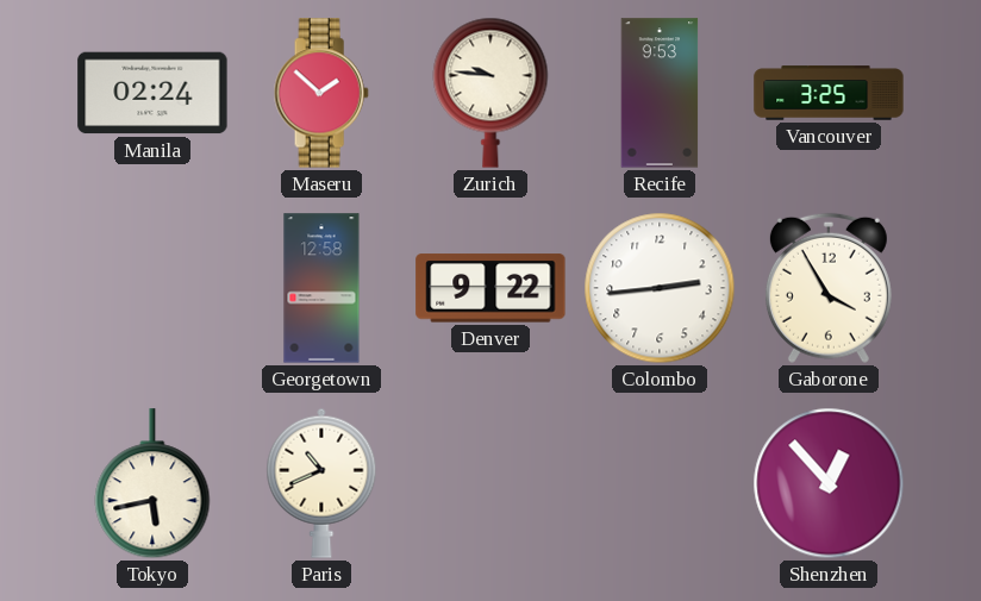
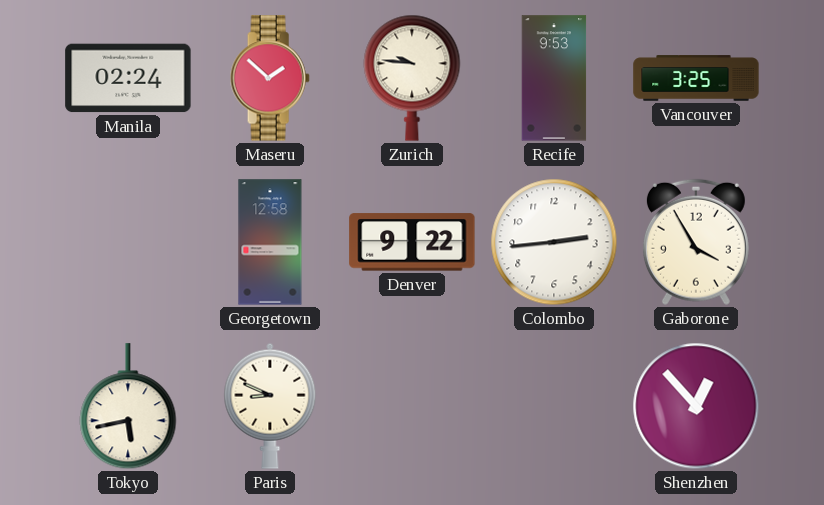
Paris: 10:41 -> 8:49 (270, 406)
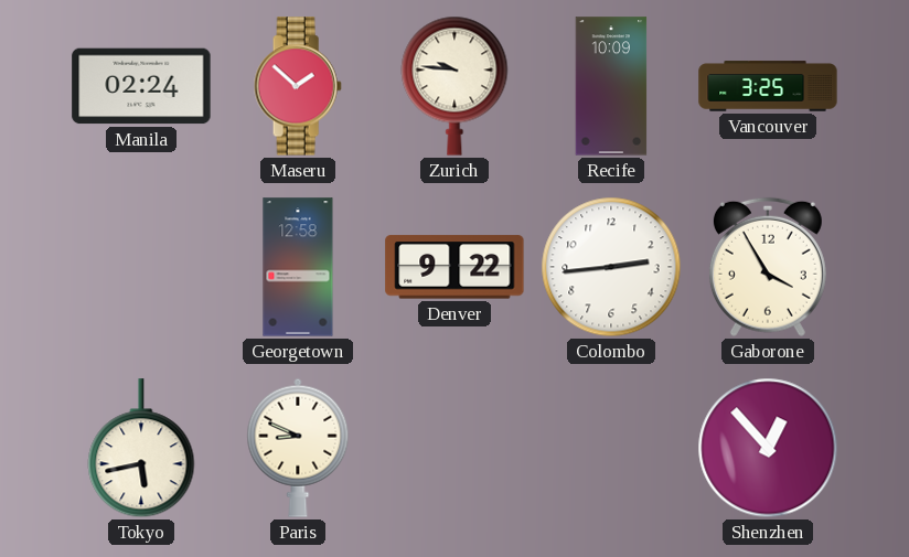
Recife: 9:53 -> 10:09 (611, 86)
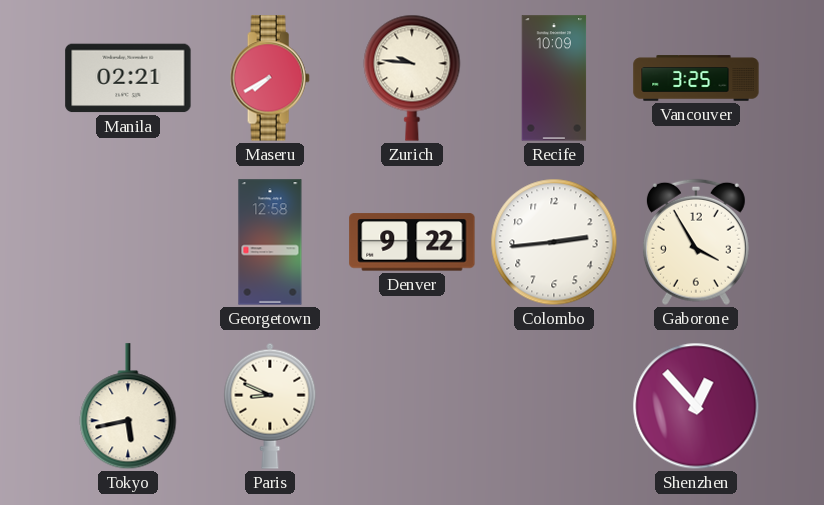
Manila: 02:24 -> 02:21 (128, 78)
Maseru: 1:52 -> 7:40 (270, 78)
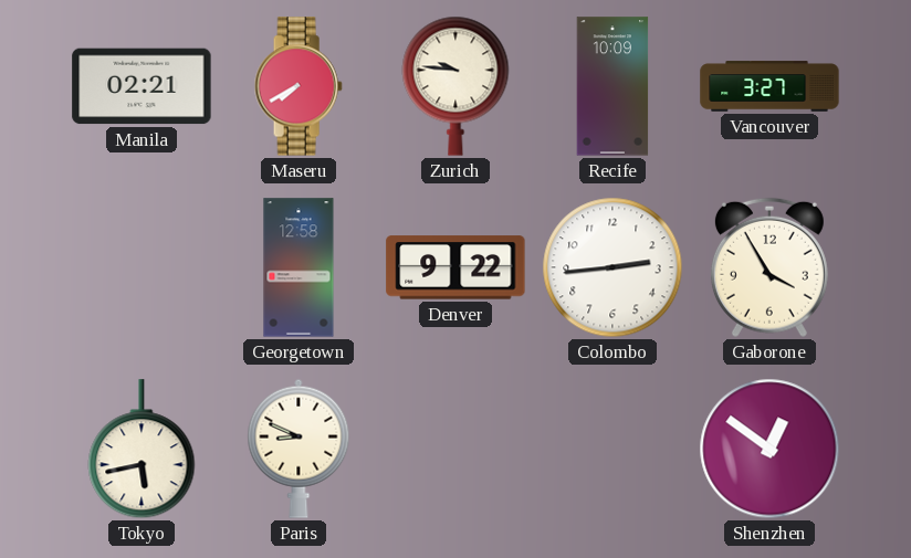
Vancouver: 3:25 -> 3:27 (769, 86)
Shenzhen: 12:53 -> 12:51 (769, 449)
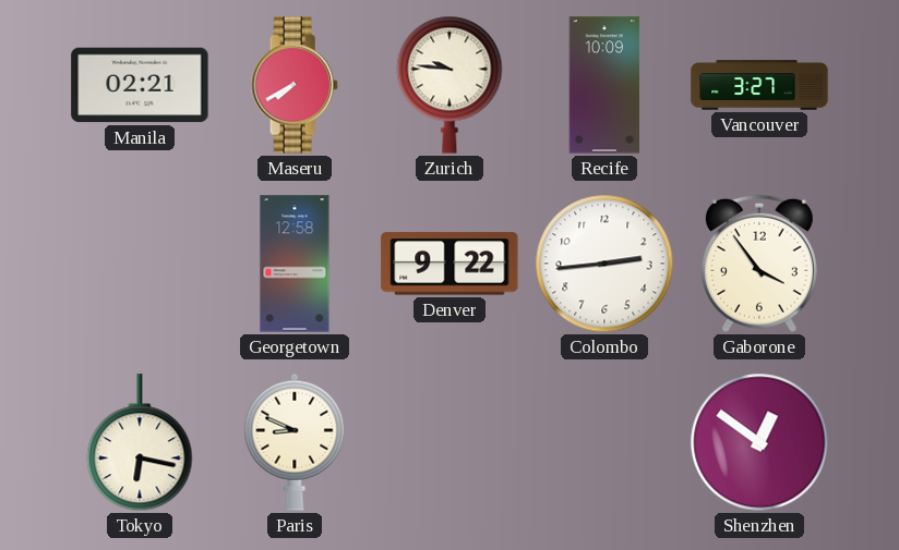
Gaborone: 3:55 -> 3:54 (759, 264)
Tokyo: 5:43 -> 6:17 (140, 443)
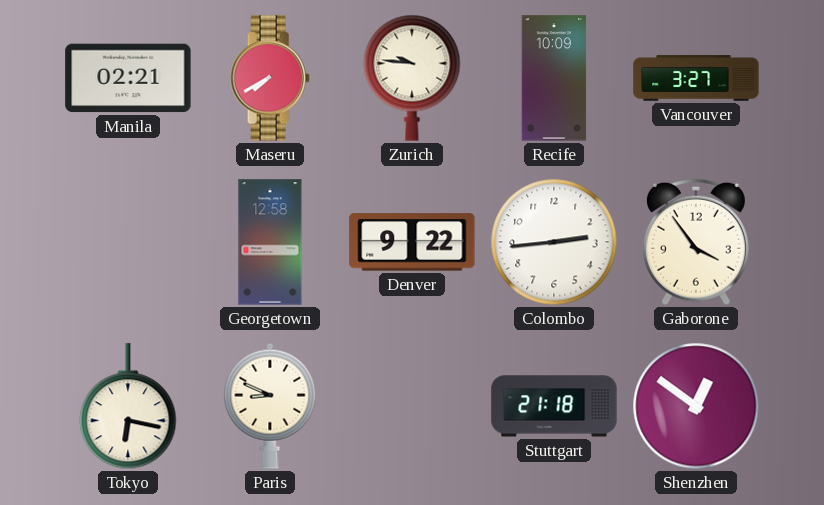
Stuttgart: none -> 21:18 (554, 406)
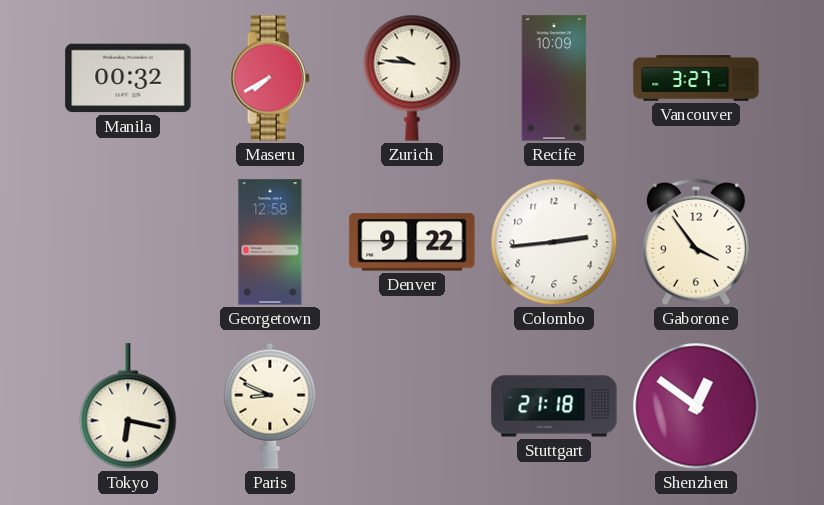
Manila: 02:21 -> 00:32 (128, 78)
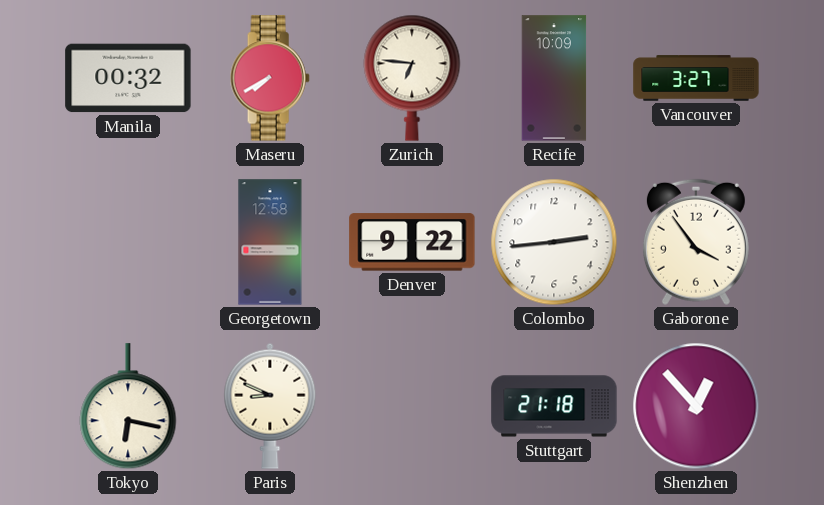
Zurich: 9:46 -> 6:46 (412, 78)
Shenzhen: 12:51 -> 12:53 (696, 406)
